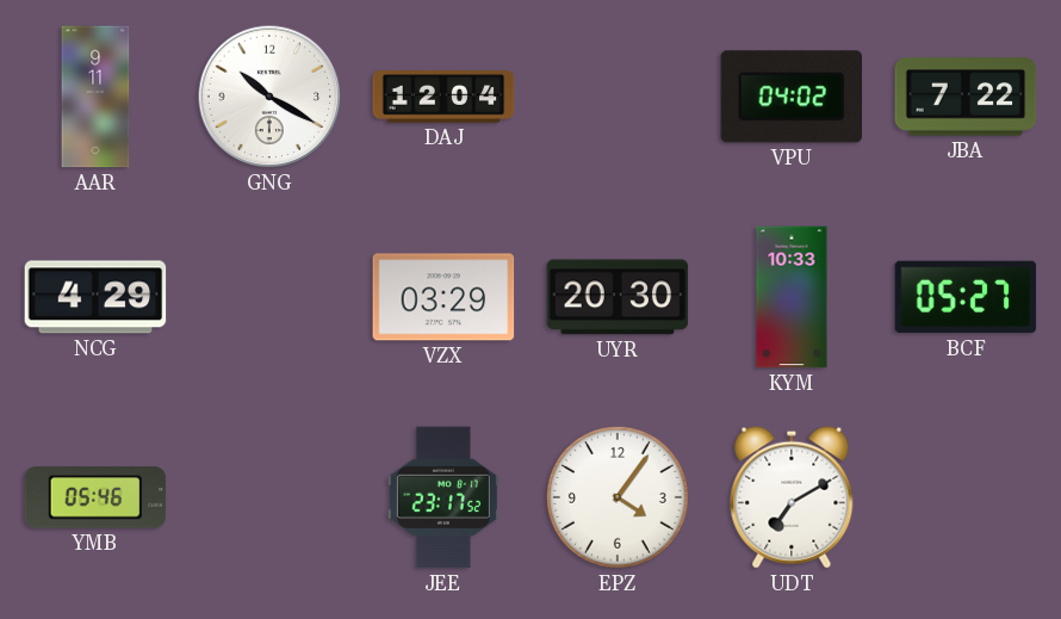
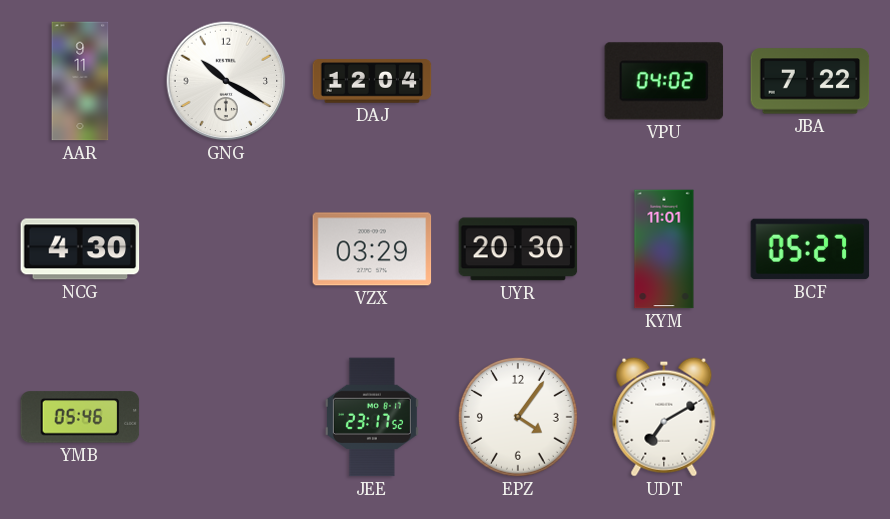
NCG: 4:29 -> 4:30 (80, 249)
KYM: 10:33 -> 11:01 (664, 249)
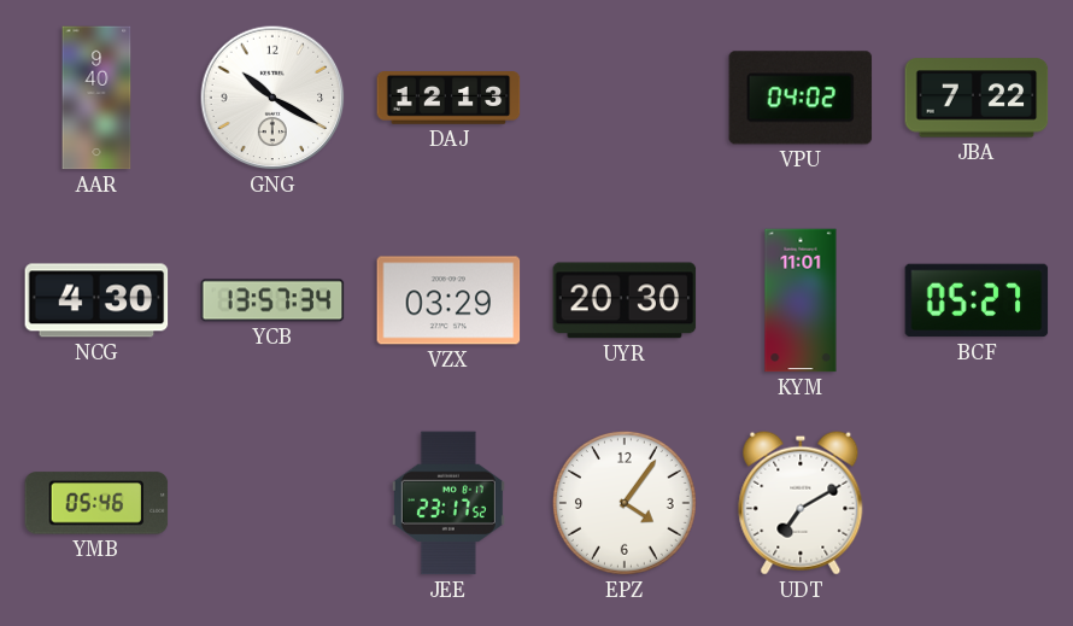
AAR: 9:11 -> 9:40 (96, 98)
DAJ: 12:04 -> 12:13 (448, 98)
YCB: none -> 13:57 (272, 300)
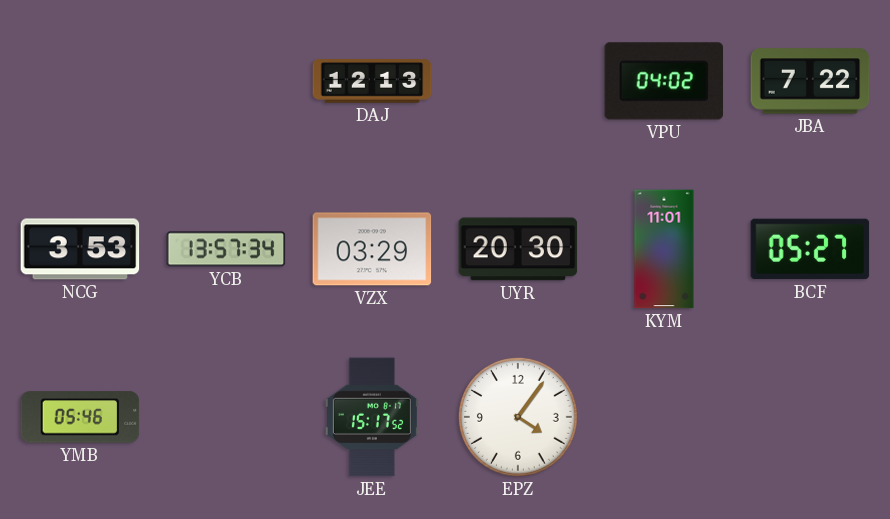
AAR: 9:40 -> none (96, 98)
GNG: 10:20 -> none (272, 98)
NCG: 4:30 -> 3:53 (80, 249)
JEE: 23:17 -> 15:17 (372, 417)
UDT: 7:10 -> none (801, 503)
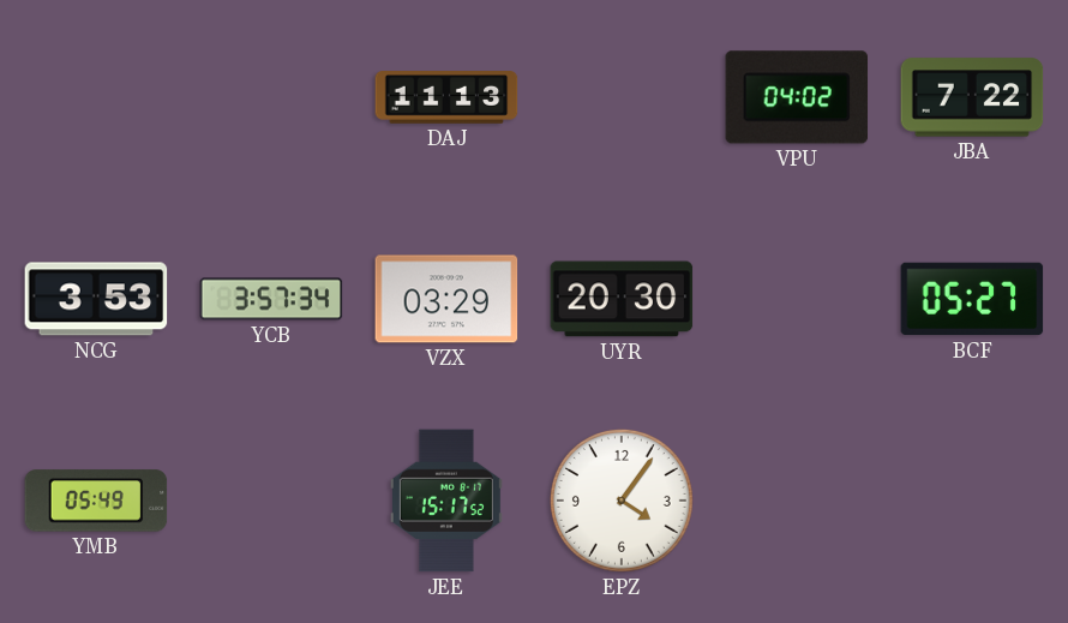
DAJ: 12:13 -> 11:13 (446, 97)
YCB: 13:57 -> 3:57 (271, 299)
KYM: 11:01 -> none (664, 249)
YMB: 05:46 -> 05:49 (96, 501)
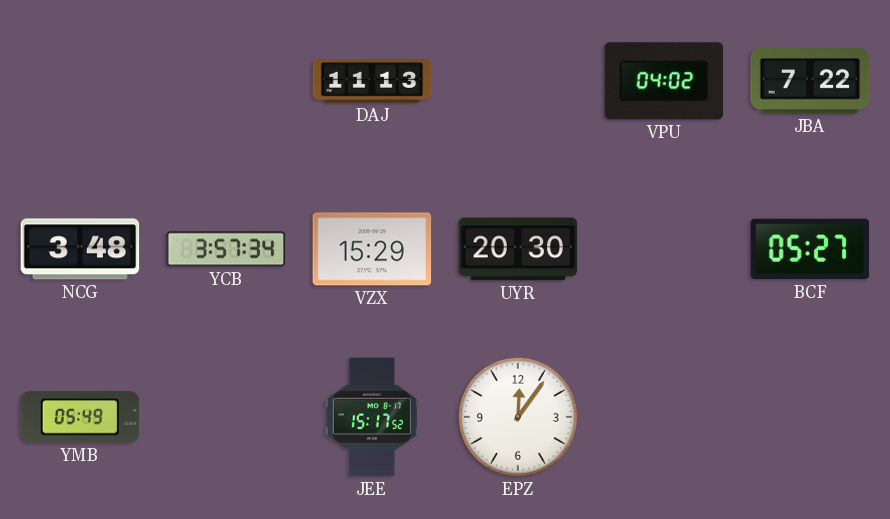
NCG: 3:53 -> 3:48 (80, 249)
VZX: 03:29 -> 15:29 (372, 249)
EPZ: 4:06 -> 12:06 (518, 417)
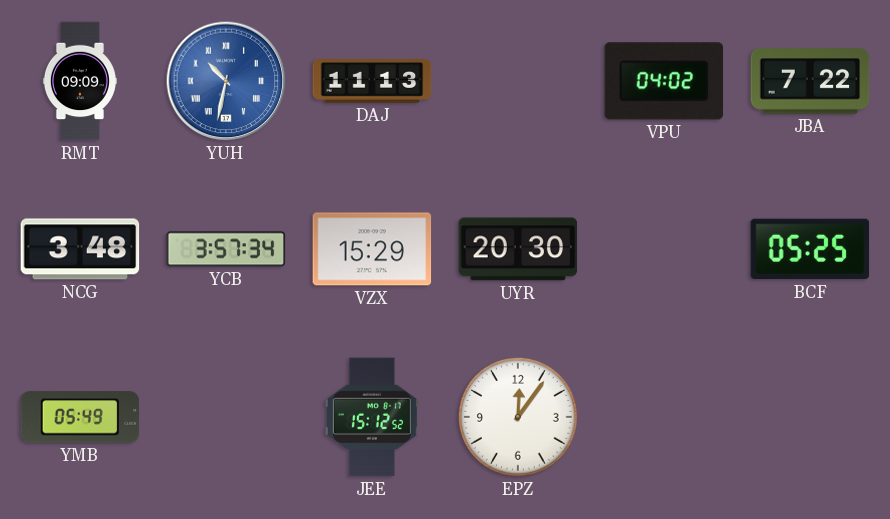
RMT: none -> 09:09 (80, 81)
YUH: none -> 10:32 (226, 81)
BCF: 05:27 -> 05:25 (810, 249)
JEE: 15:17 -> 15:12 (372, 417)
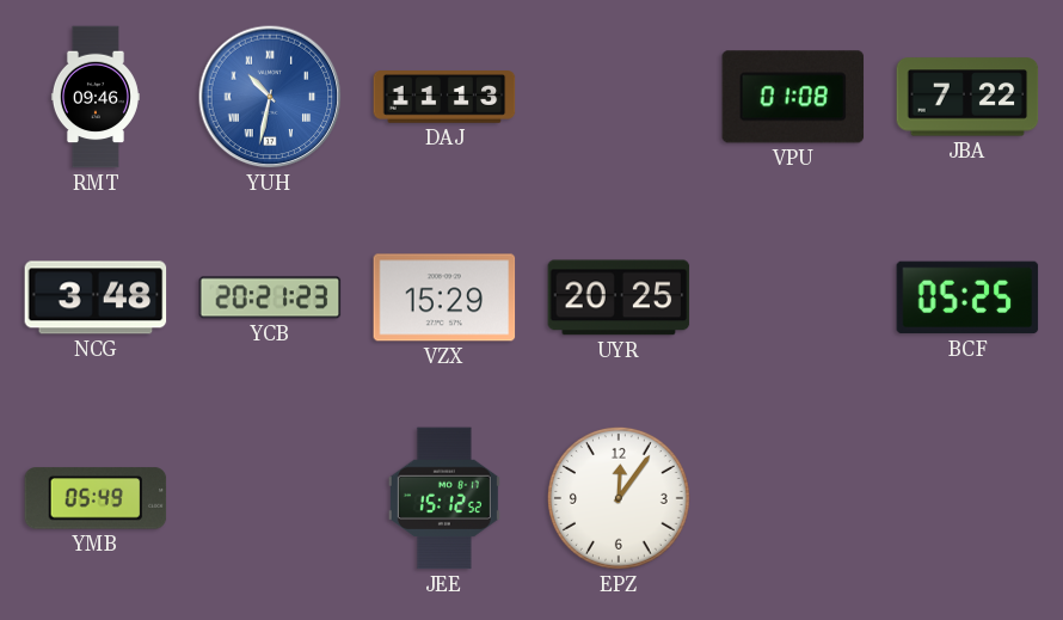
RMT: 09:09 -> 09:46 (96, 97)
VPU: 04:02 -> 01:08 (793, 97)
YCB: 3:57 -> 20:21 (270, 297)
UYR: 20:30 -> 20:25 (619, 297)
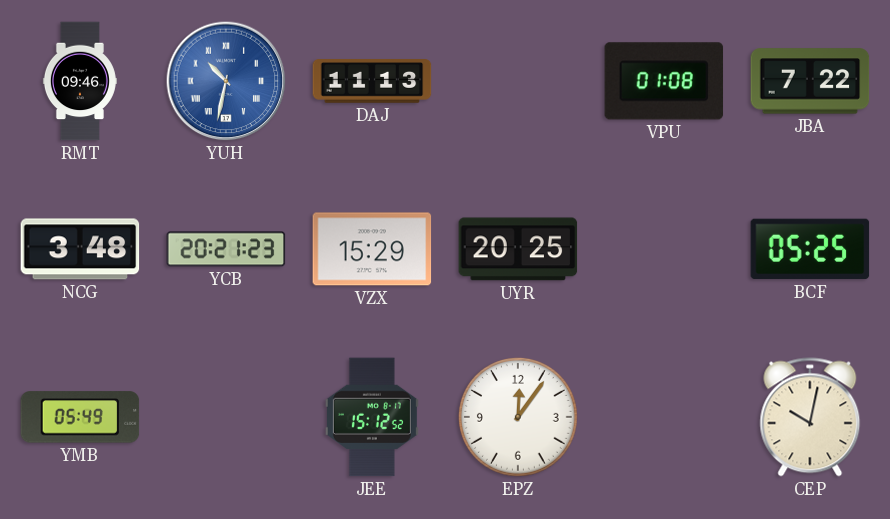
CEP: none -> 10:02 (810, 417)
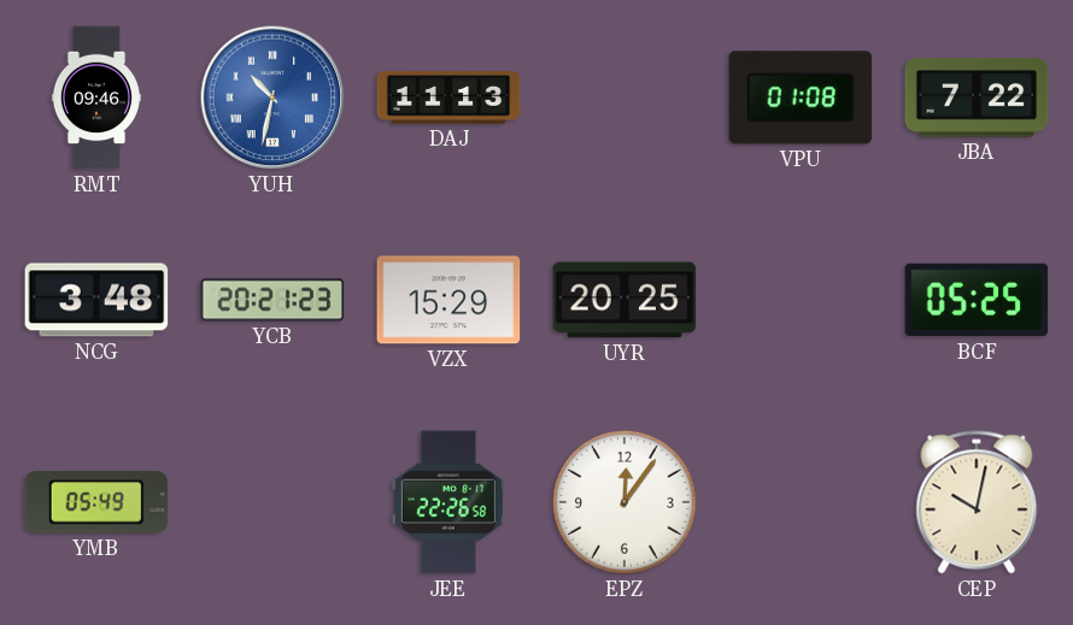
JEE: 15:12 -> 22:26 (448, 502)
